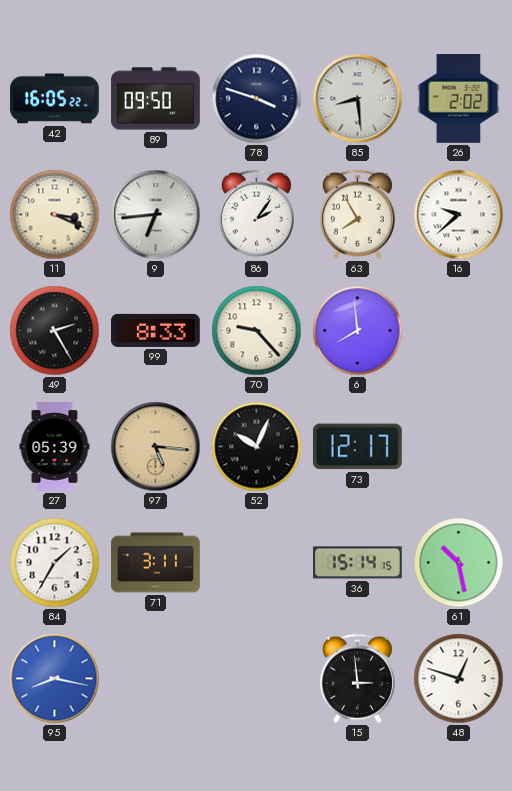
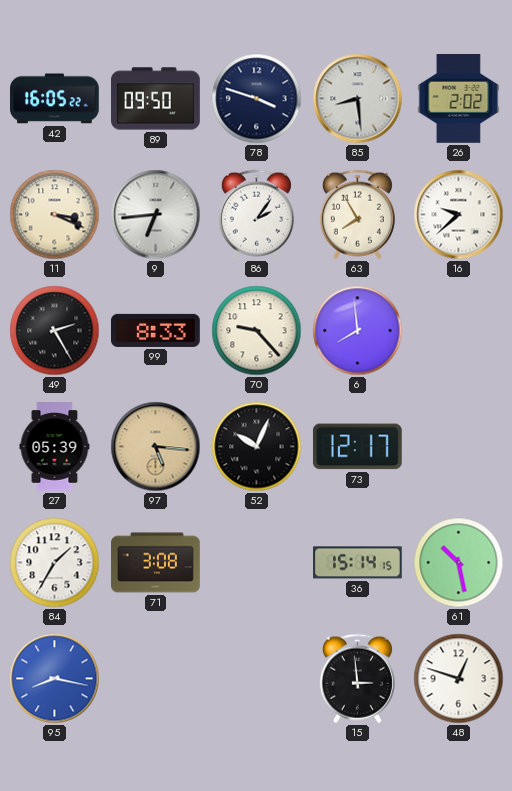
71: 3:11 -> 3:08 (156, 563)
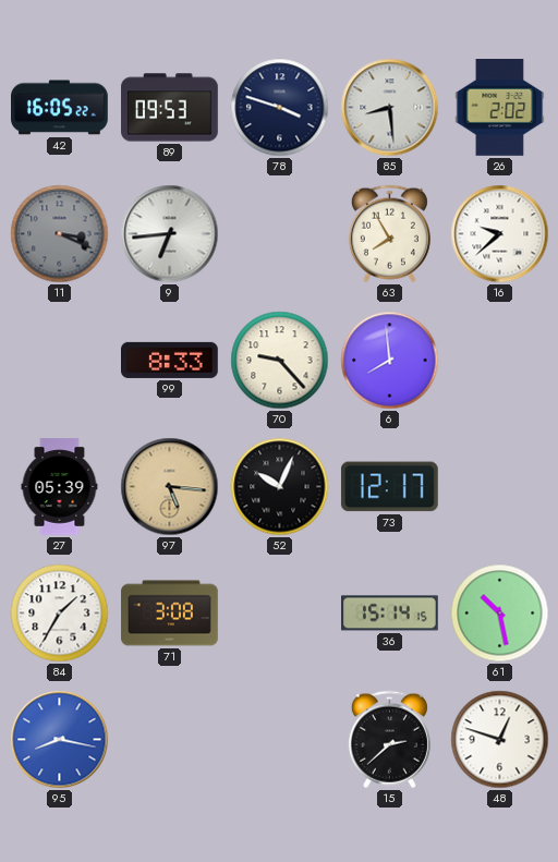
89: 09:50 -> 09:53 (170, 108)
11 dial: cream -> grey (60, 234)
86: 2:06 -> none (256, 215)
49: 2:25 -> none (55, 331)
15: 2:59 -> 2:38 (389, 740)
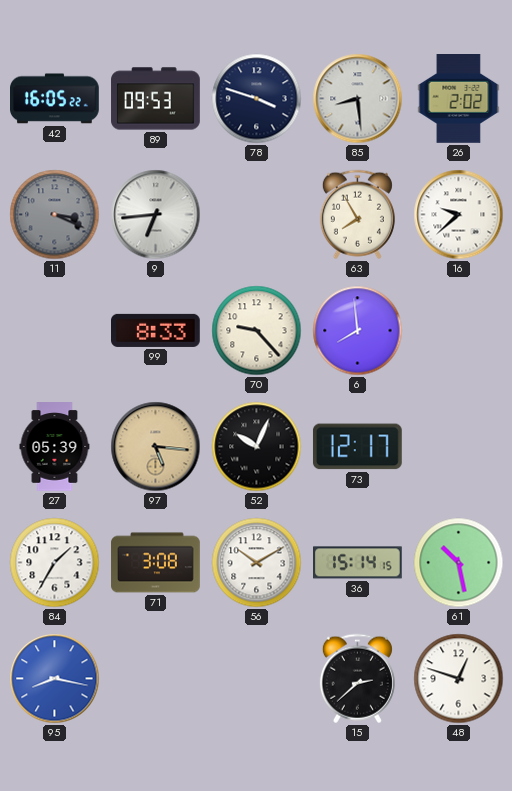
56: none -> 10:10 (257, 563)
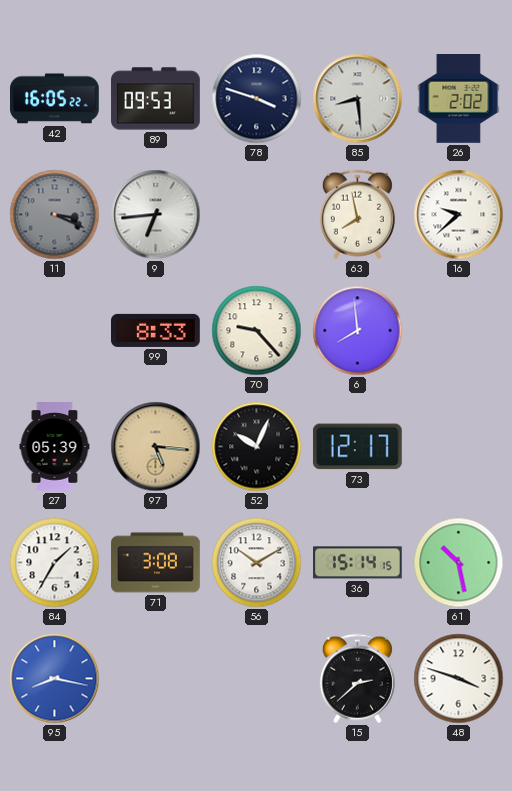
63: 7:55 -> 7:58 (357, 215)
48: 12:48 -> 3:48 (459, 679)
